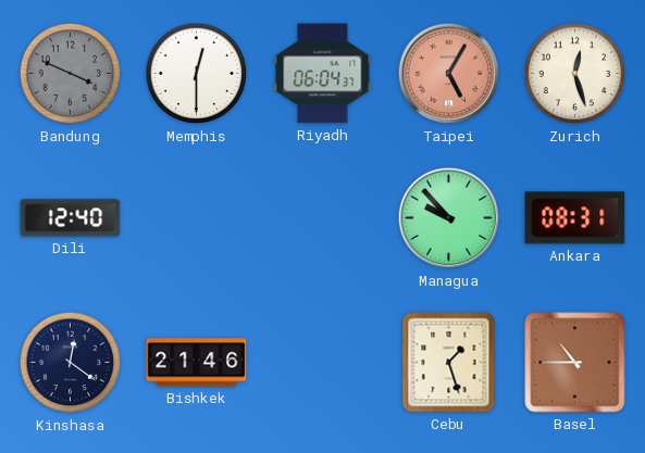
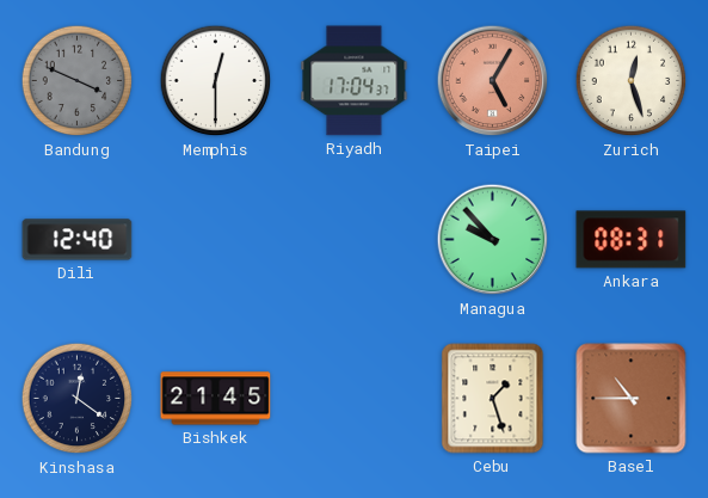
Riyadh: 06:04 -> 17:04 (355, 81)
Bishkek: 21:46 -> 21:45 (216, 399)
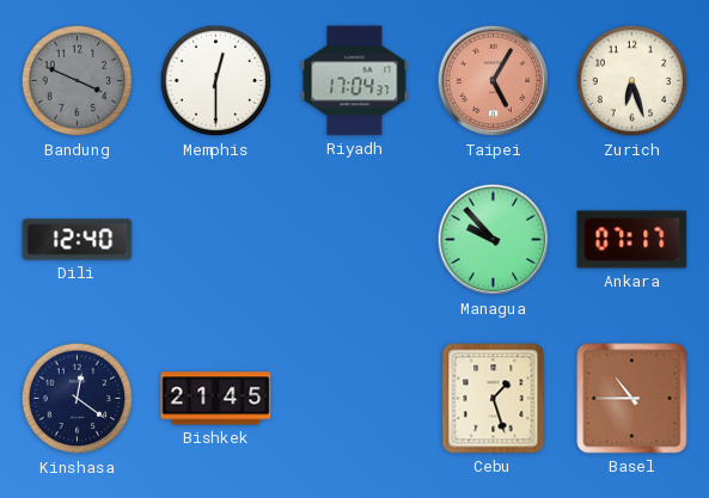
Zurich: 12:27 -> 6:27 (632, 81)
Ankara: 08:31 -> 07:17 (632, 240)
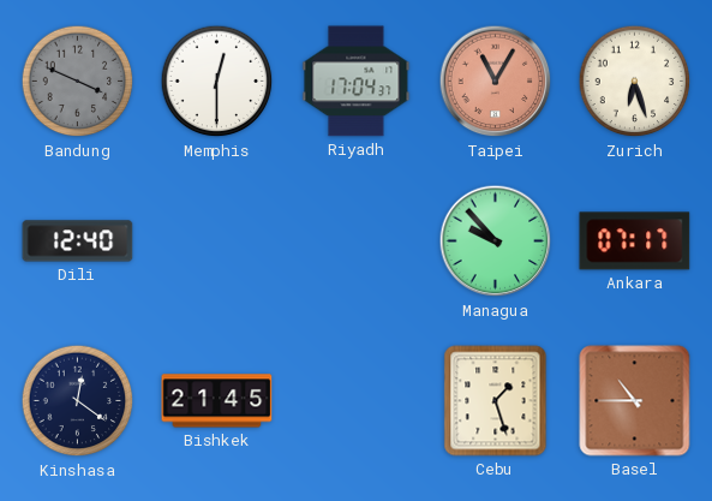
Taipei: 5:05 -> 11:05 (496, 82)
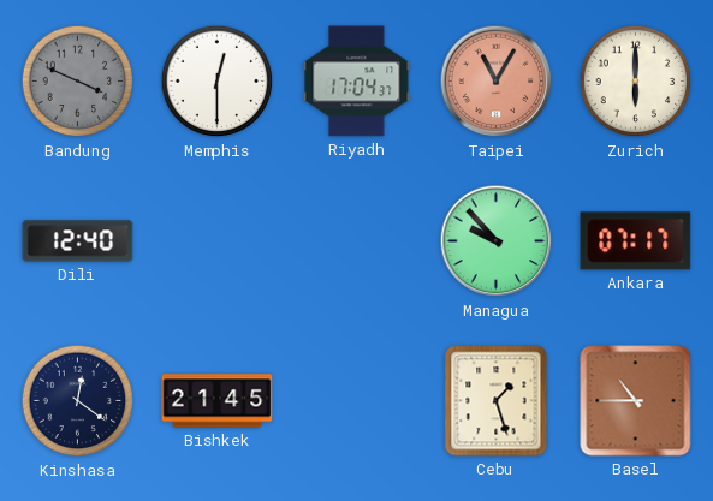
Zurich: 6:27 -> 6:00 (636, 82)
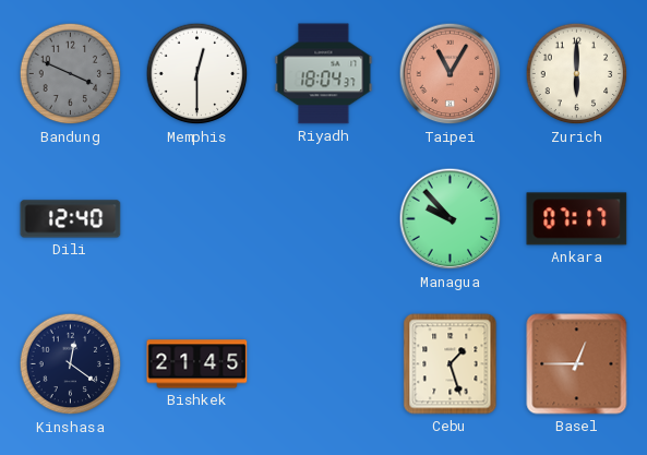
Riyadh: 17:04 -> 18:04 (324, 74)
Basel: 10:45 -> 12:45 (577, 364)
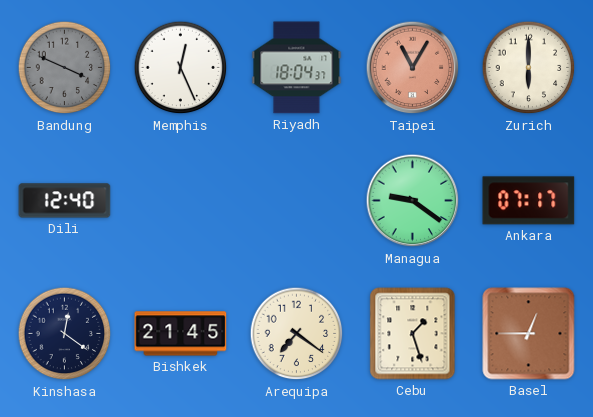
Memphis: 12:30 -> 12:26 (181, 68)
Managua: 9:53 -> 9:21 (413, 201)
Arequipa: none -> 7:21 (297, 334)
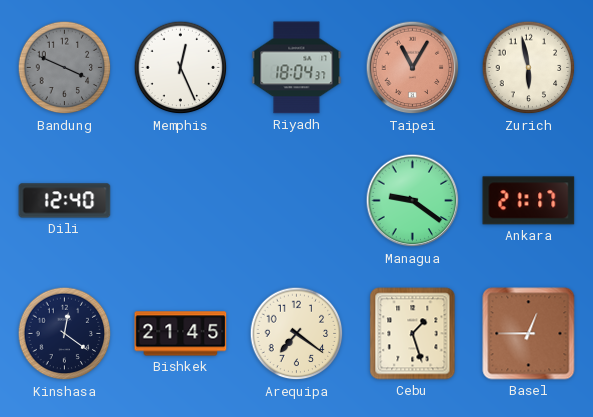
Zurich: 6:00 -> 5:58 (529, 68)
Ankara: 07:17 -> 21:17 (529, 201)
